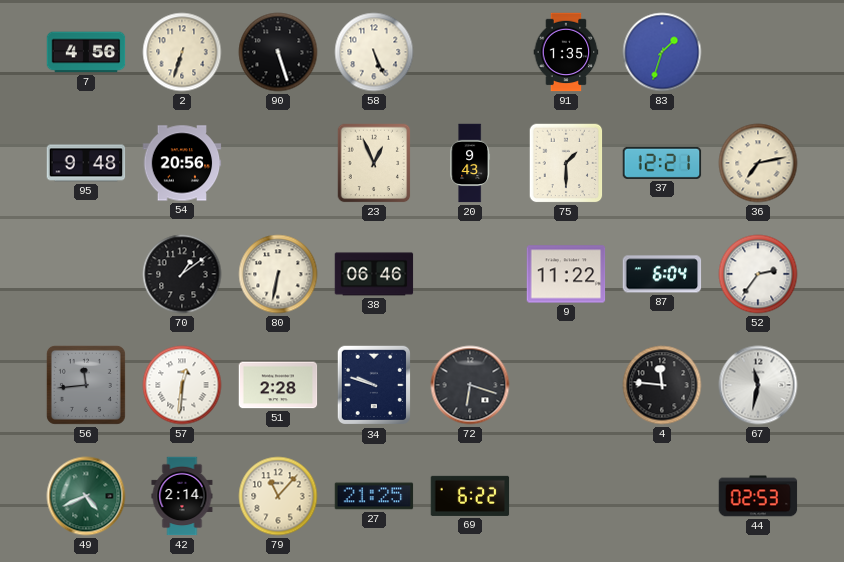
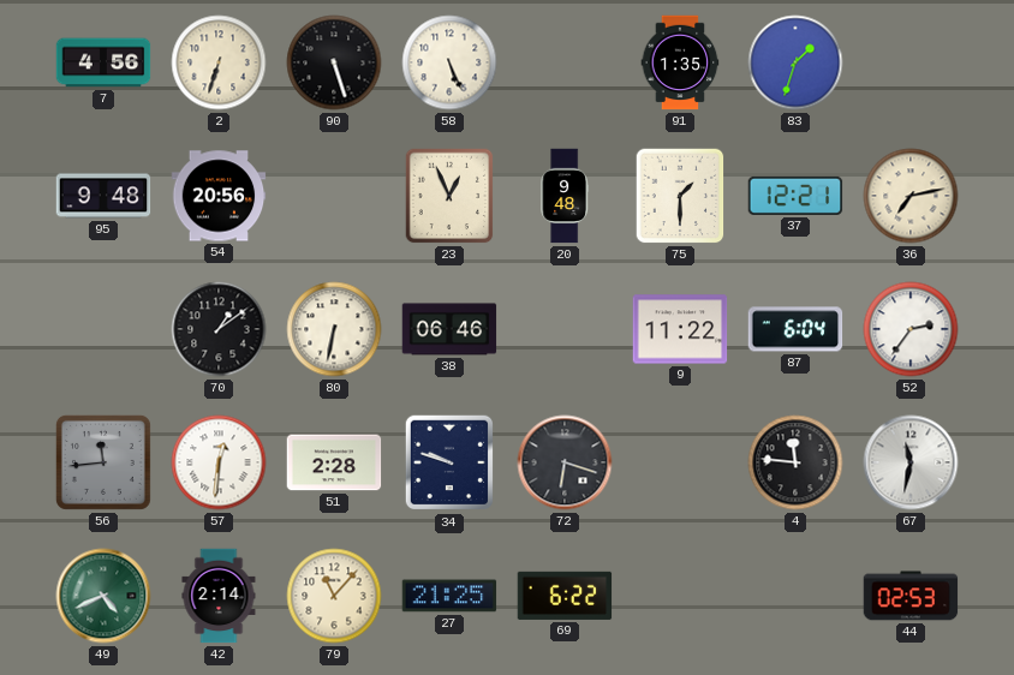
20: 9:43 -> 9:48 (565, 196)
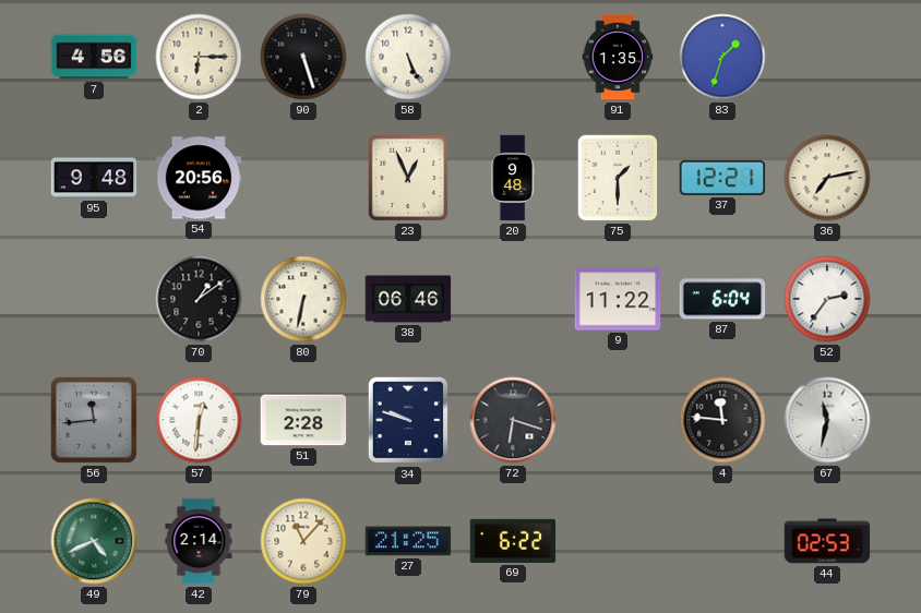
2: 6:33 -> 6:15 (199, 57)
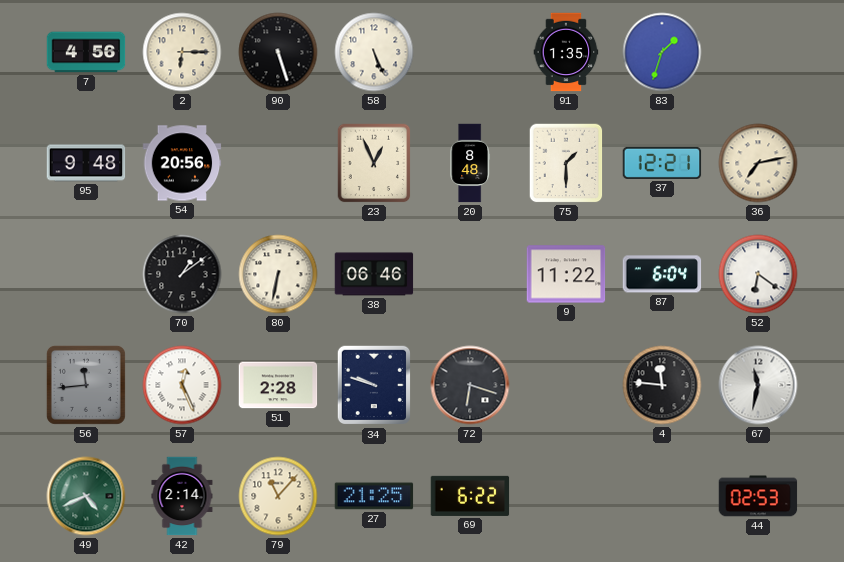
20: 9:48 -> 8:48 (470, 163)
52: 2:36 -> 6:21 (758, 274)
57: 12:31 -> 12:26 (182, 385)
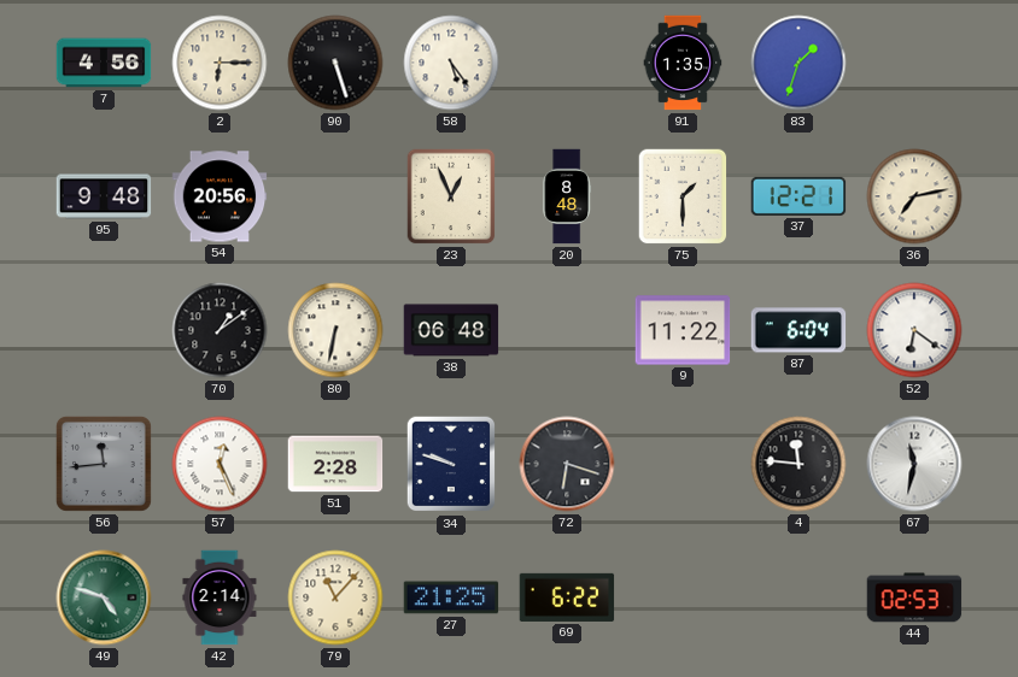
58: 5:26 -> 5:24 (451, 63)
38: 06:46 -> 06:48 (451, 330)
49: 4:41 -> 4:48 (104, 597)
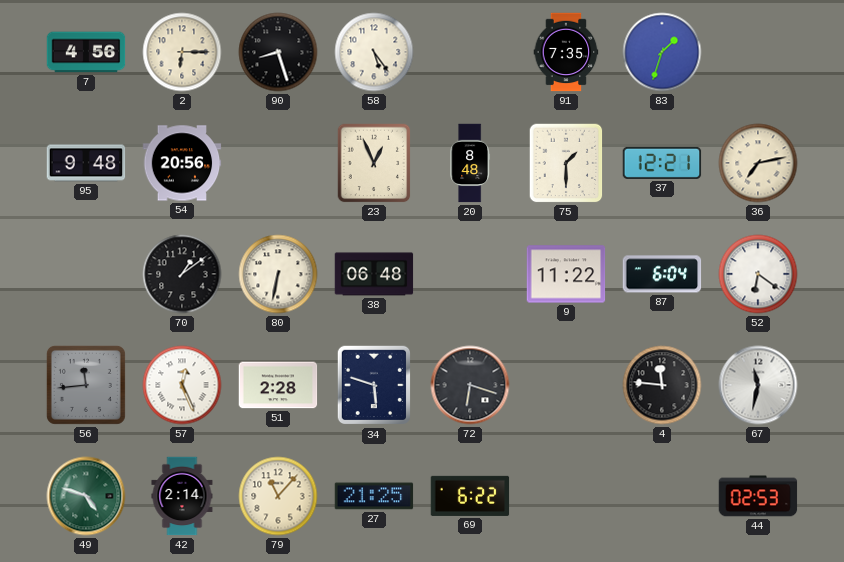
90: 5:27 -> 8:27 (278, 52)
91: 1:35 -> 7:35 (566, 52)
34: 9:48 -> 5:48 (373, 385)
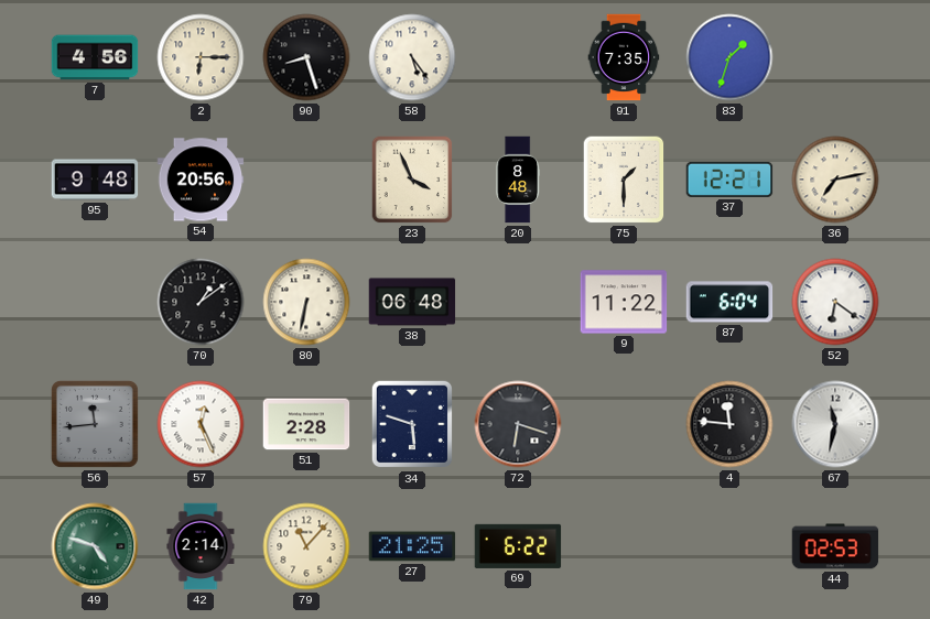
23: 12:56 -> 3:56 (412, 180)
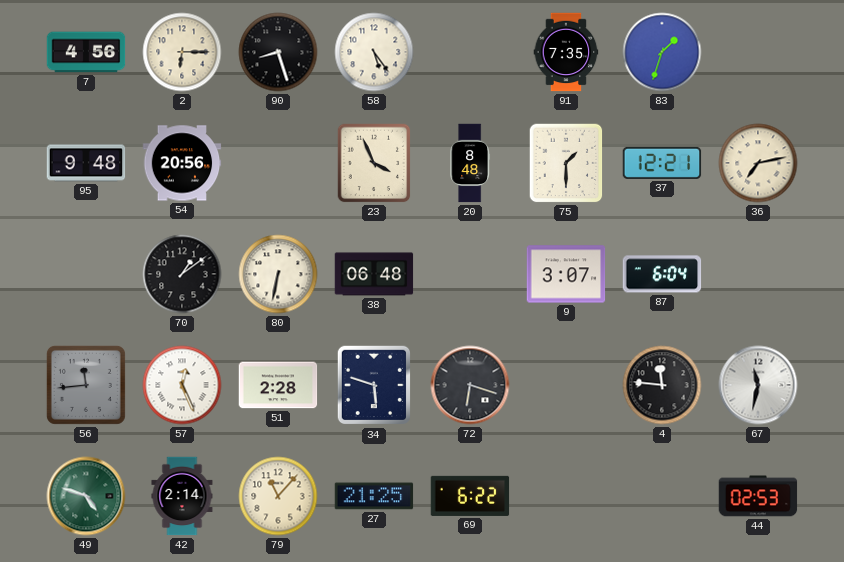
9: 11:22 -> 3:07 (566, 274)
52: 6:21 -> none (835, 302)
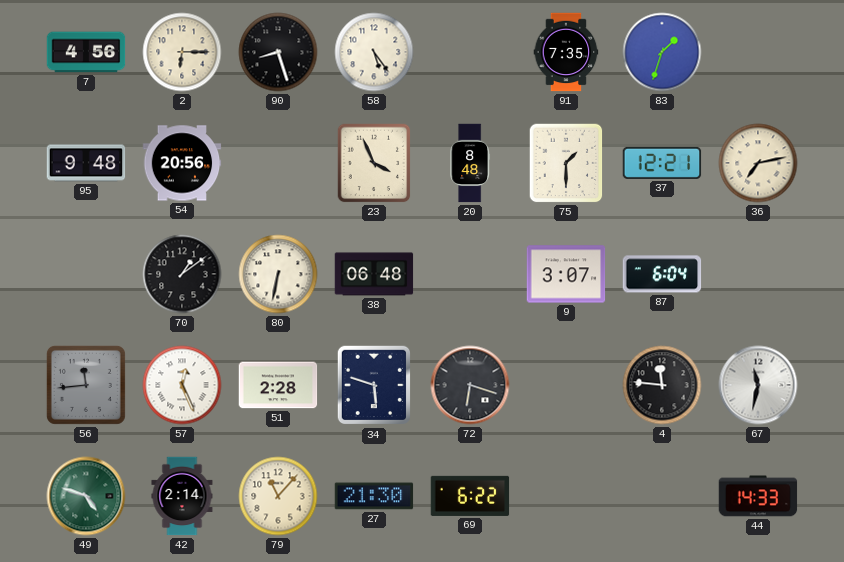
27: 21:25 -> 21:30 (374, 496)
44: 02:53 -> 14:33 (758, 496)
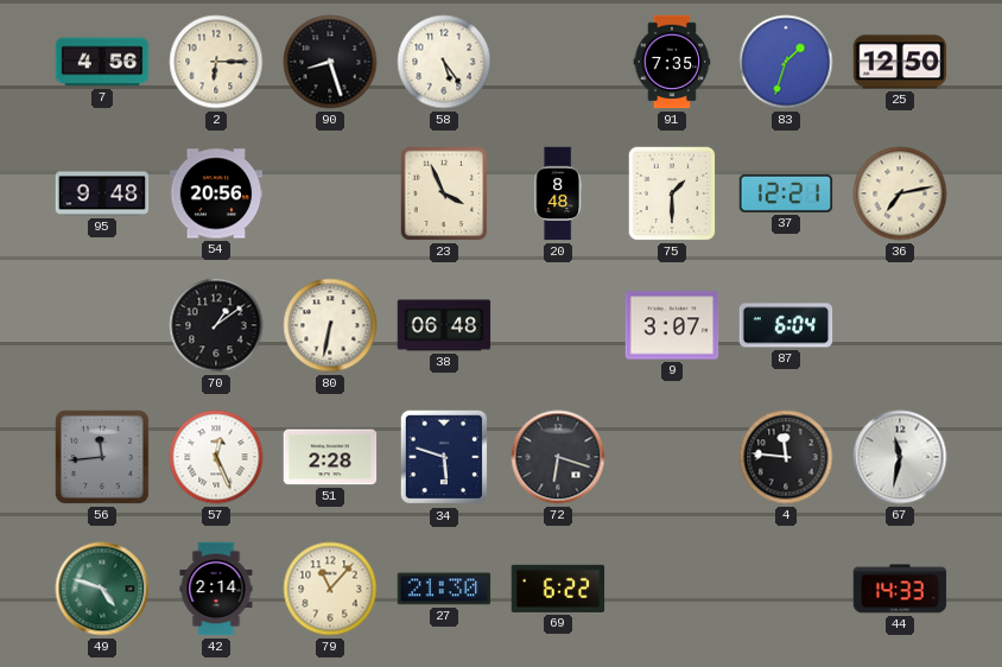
25: none -> 12:50 (900, 62)
